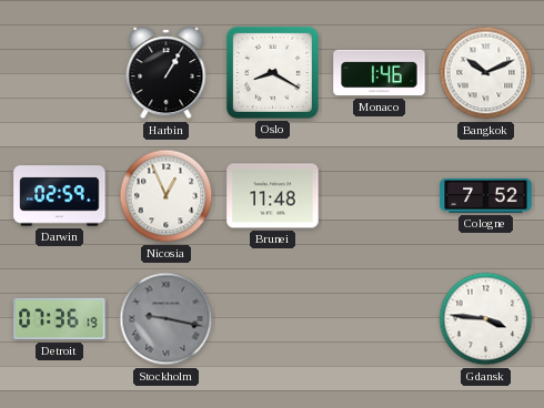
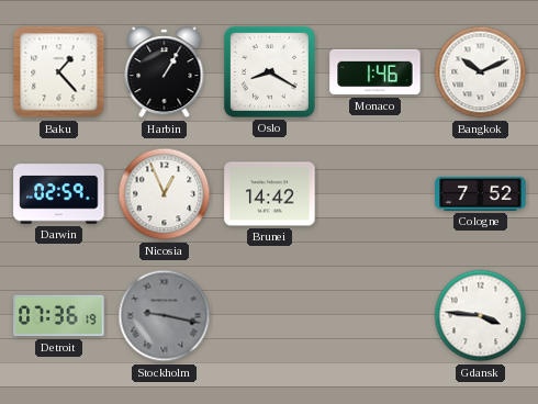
Baku: none -> 1:23 (59, 72)
Brunei: 11:48 -> 14:42 (270, 194)
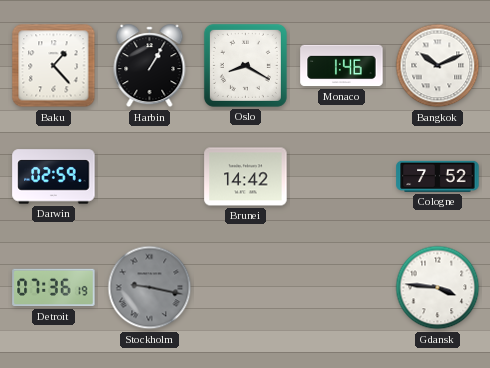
Nicosia: 12:56 -> none (165, 194)
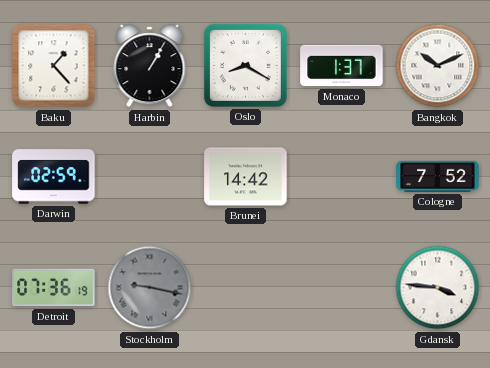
Monaco: 1:46 -> 1:37 (342, 66)
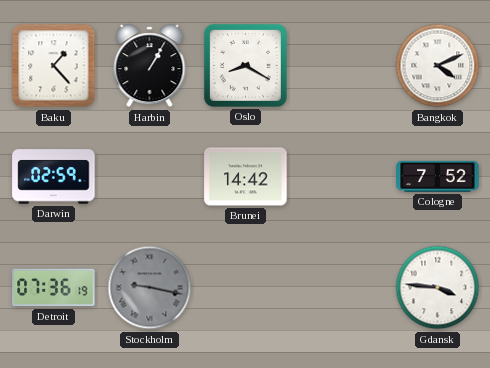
Monaco: 1:37 -> none (342, 66)
Bangkok: 10:11 -> 4:11 (438, 66)
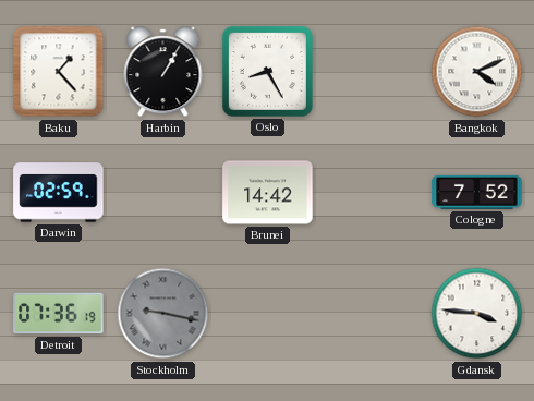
Oslo: 8:20 -> 8:25 (267, 71)
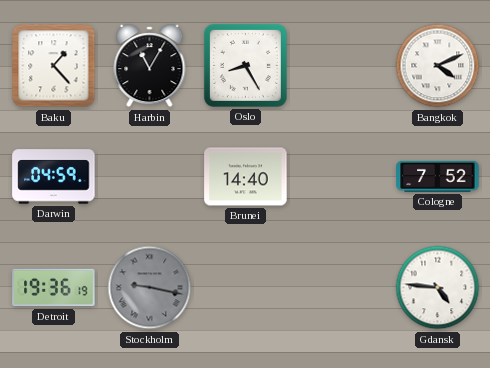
Harbin: 1:05 -> 11:05 (150, 66)
Darwin: 02:59 -> 04:59 (54, 177)
Brunei: 14:42 -> 14:40 (246, 177)
Detroit: 07:36 -> 19:36 (54, 288)
Gdansk: 3:46 -> 4:46 (438, 288)
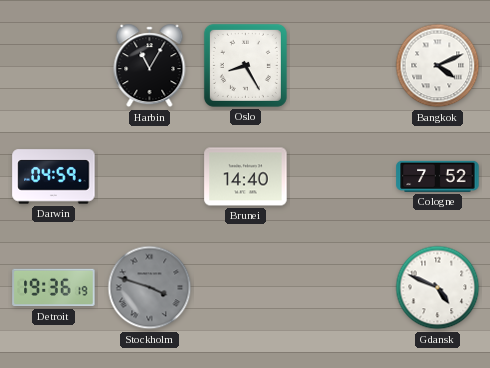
Baku: 1:23 -> none (54, 66)
Stockholm: 9:17 -> 3:48 (150, 288)
Gdansk: 4:46 -> 4:49 (438, 288)
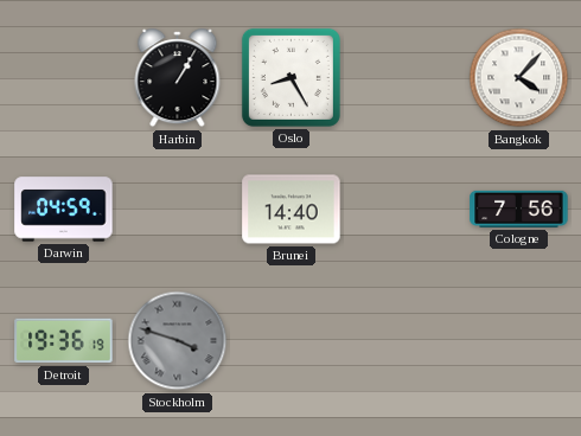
Harbin: 11:05 -> 1:05 (178, 78)
Bangkok: 4:11 -> 4:07 (519, 78)
Cologne: 7:52 -> 7:56 (519, 209)
Gdansk: 4:49 -> none (438, 288)
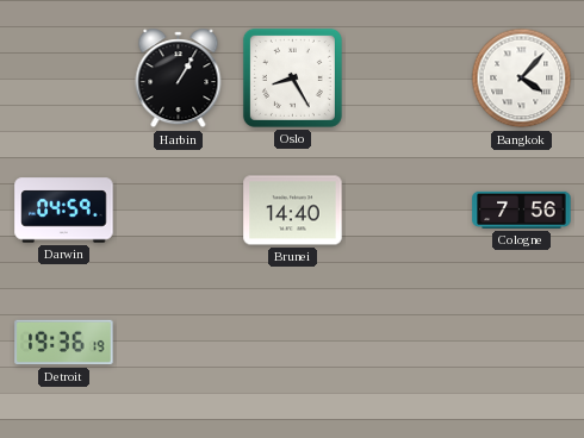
Stockholm: 3:48 -> none (178, 341)
